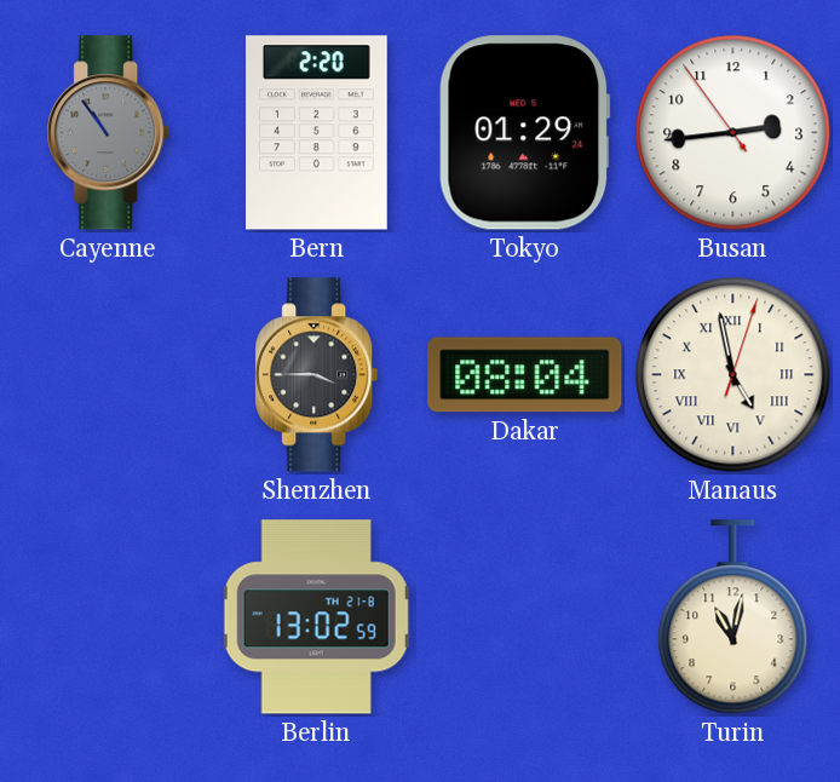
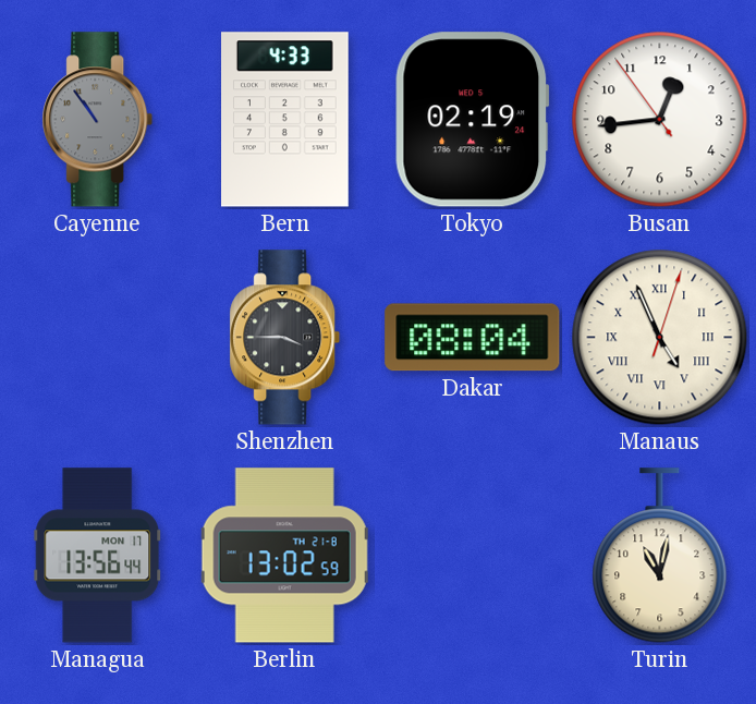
Bern: 2:20 -> 4:33 (285, 120)
Tokyo: 01:29 -> 02:19 (473, 120)
Busan: 2:43 -> 12:43 (660, 120)
Manaus: 4:58 -> 4:56 (660, 338)
Managua: none -> 13:56 (98, 556)
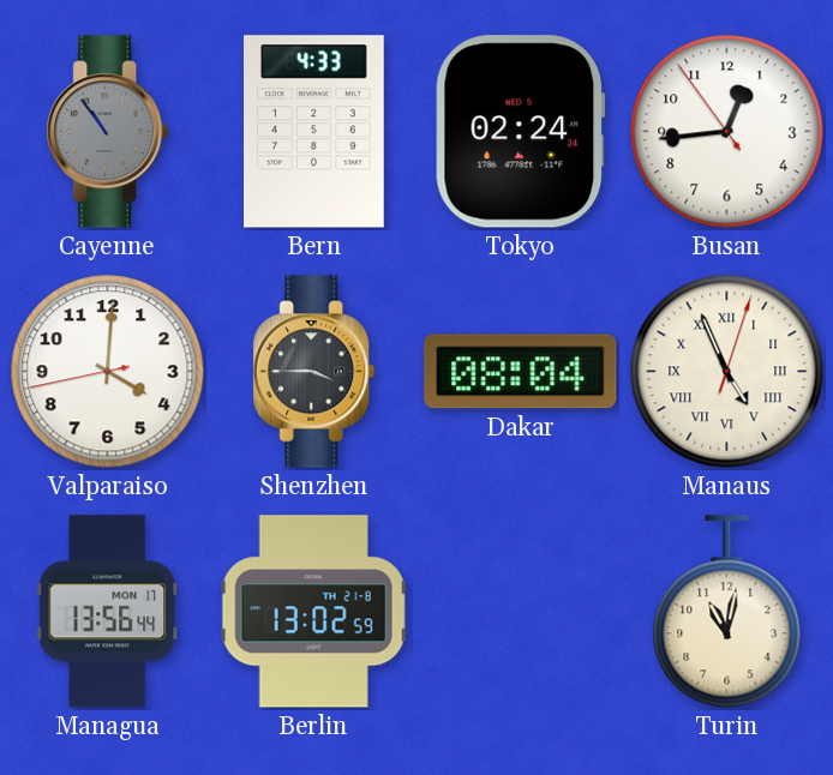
Tokyo: 02:19 -> 02:24 (521, 132)
Valparaiso: none -> 4:00 (108, 372)
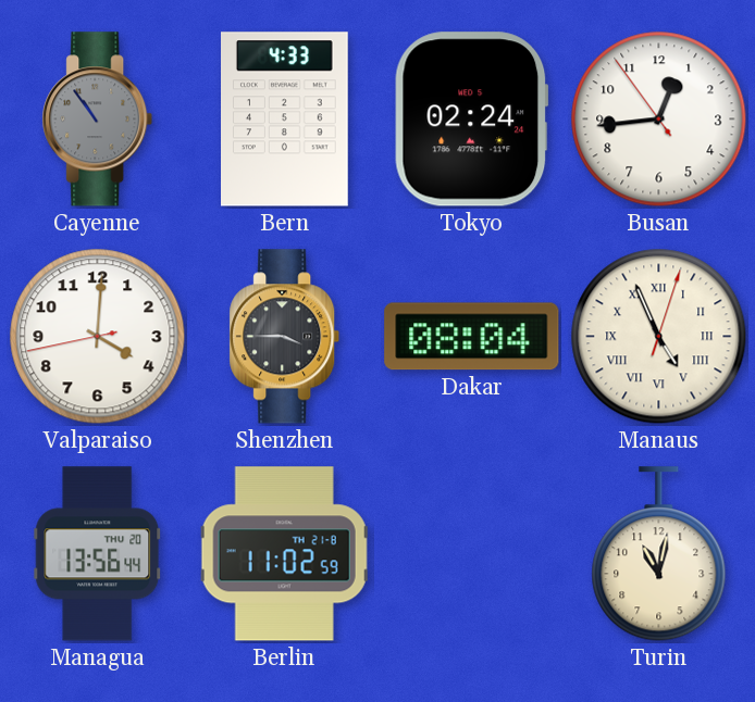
Managua date: MON 17 -> THU 20 (98, 554)
Berlin: 13:02 -> 11:02 (284, 554)
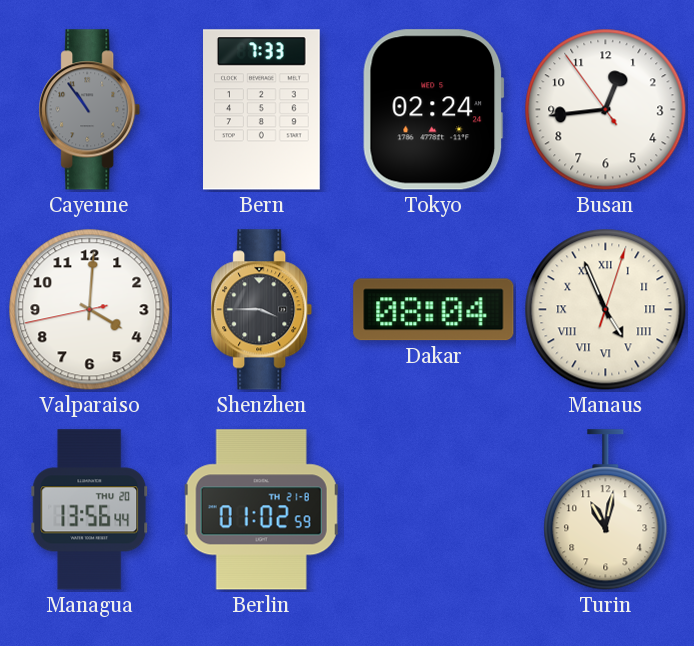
Bern: 4:33 -> 7:33 (262, 110)
Berlin: 11:02 -> 01:02 (261, 510)
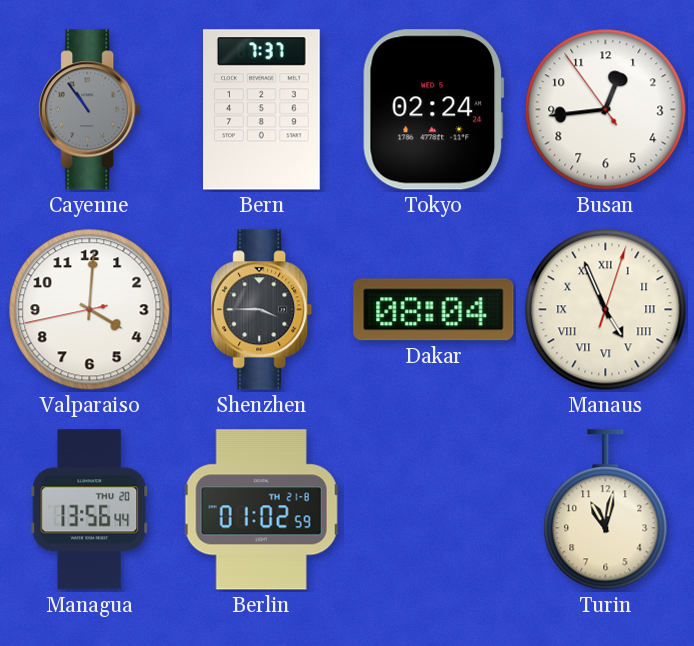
Bern: 7:33 -> 7:37 (262, 110)
